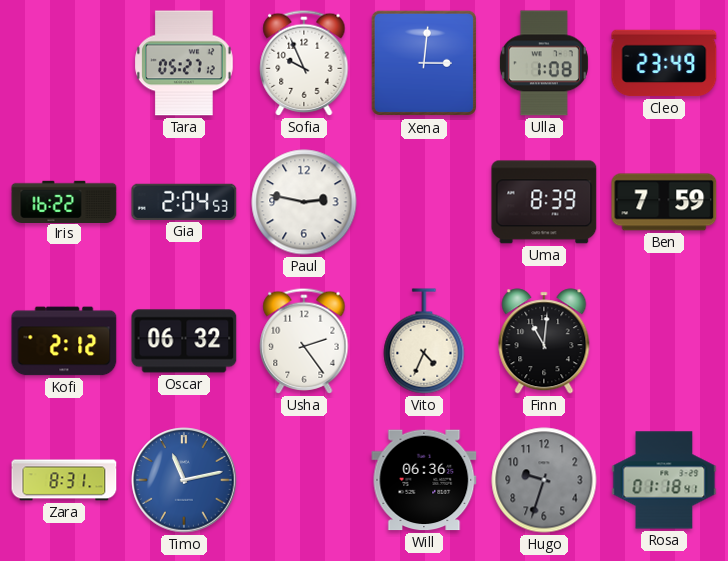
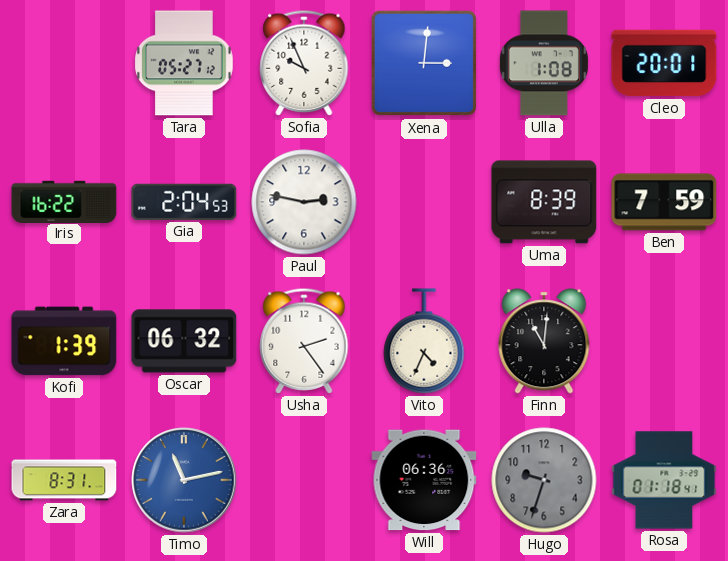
Cleo: 23:49 -> 20:01 (664, 63)
Kofi: 2:12 -> 1:39 (64, 341)
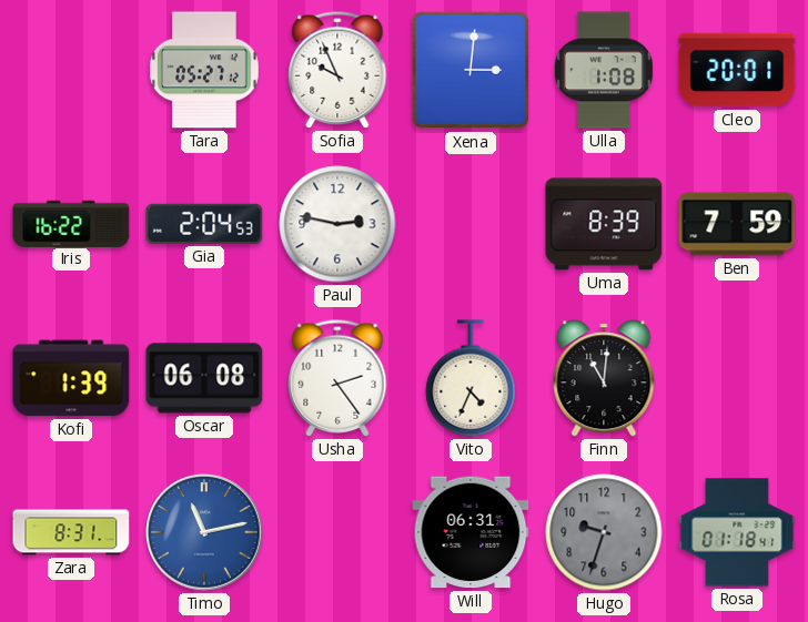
Oscar: 06:32 -> 06:08 (204, 378)
Will: 06:36 -> 06:31 (471, 532)
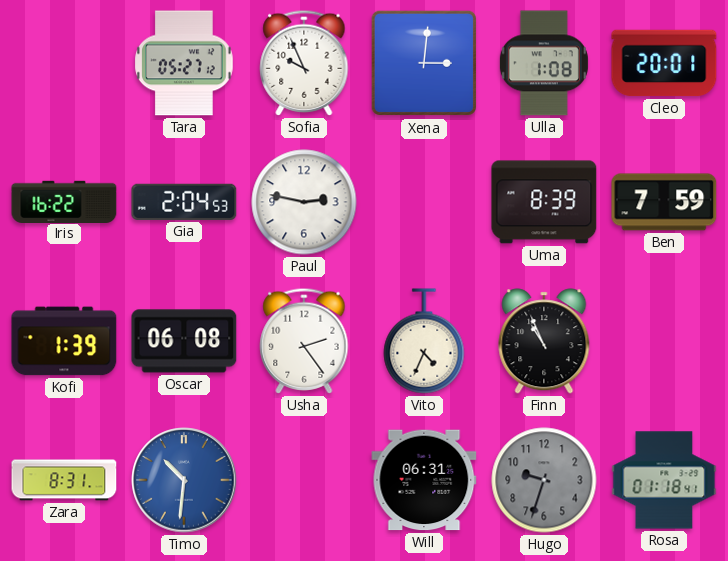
Finn: 11:01 -> 10:56 (544, 341)
Timo: 11:13 -> 10:31 (184, 480)
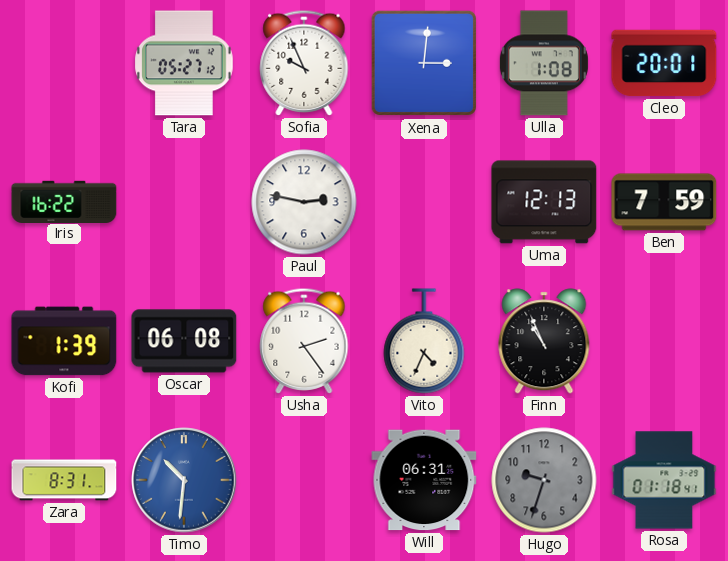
Gia: 2:04 -> none (184, 202)
Uma: 8:39 -> 12:13 (544, 202)
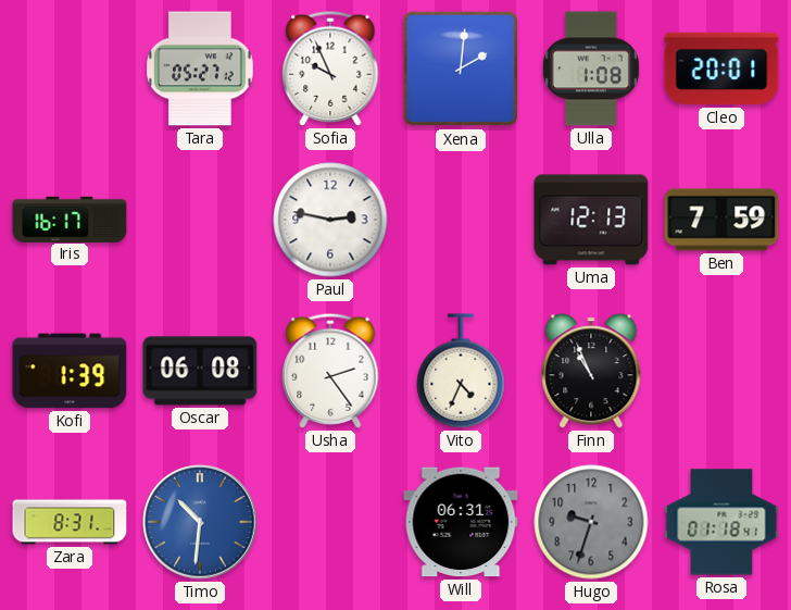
Xena: 3:01 -> 2:01 (461, 69)
Iris: 16:22 -> 16:17 (70, 219)
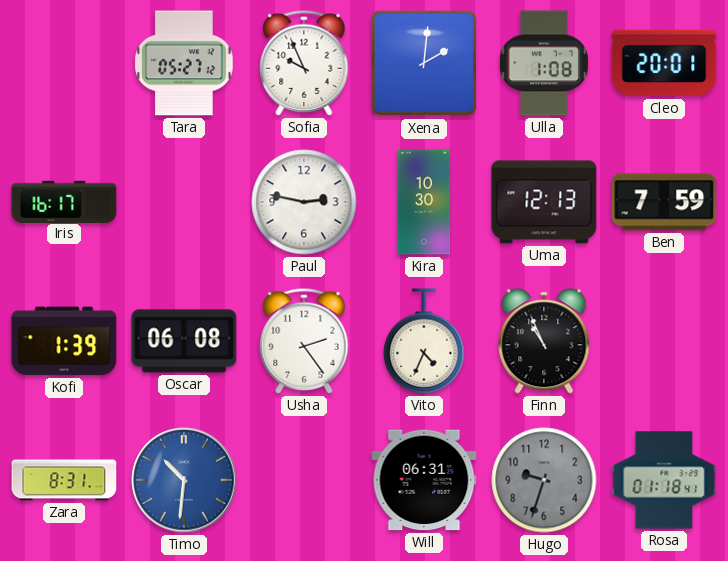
Kira: none -> 10:30 (424, 202)
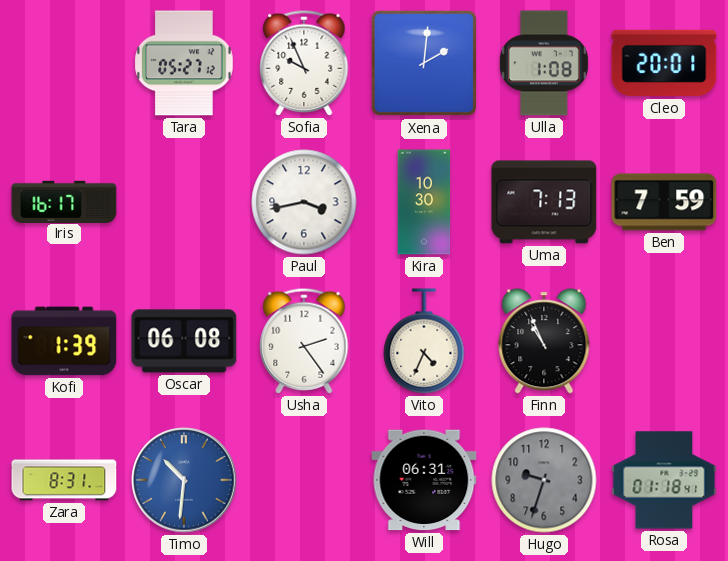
Paul: 2:47 -> 3:43 (304, 202)
Uma: 12:13 -> 7:13 (544, 202)
